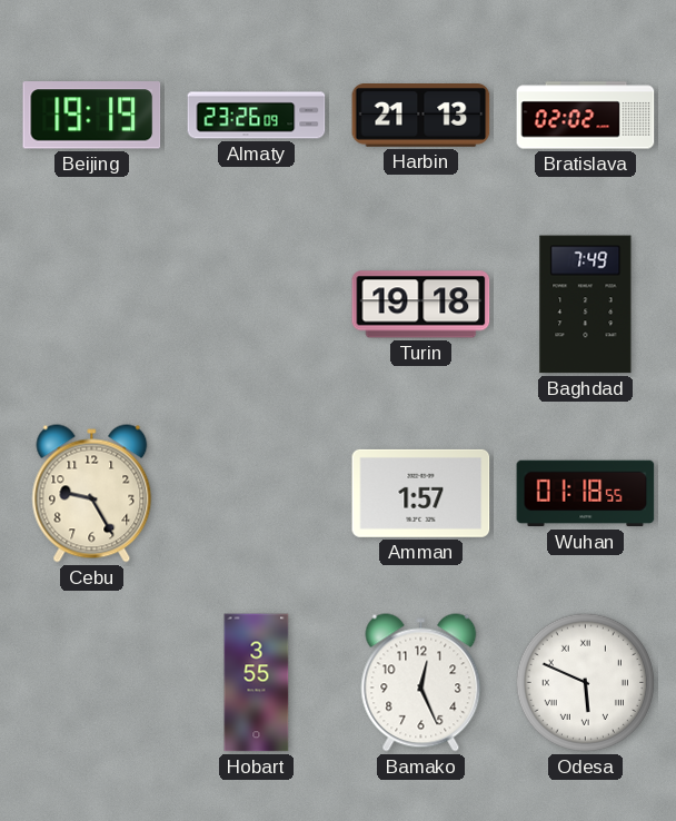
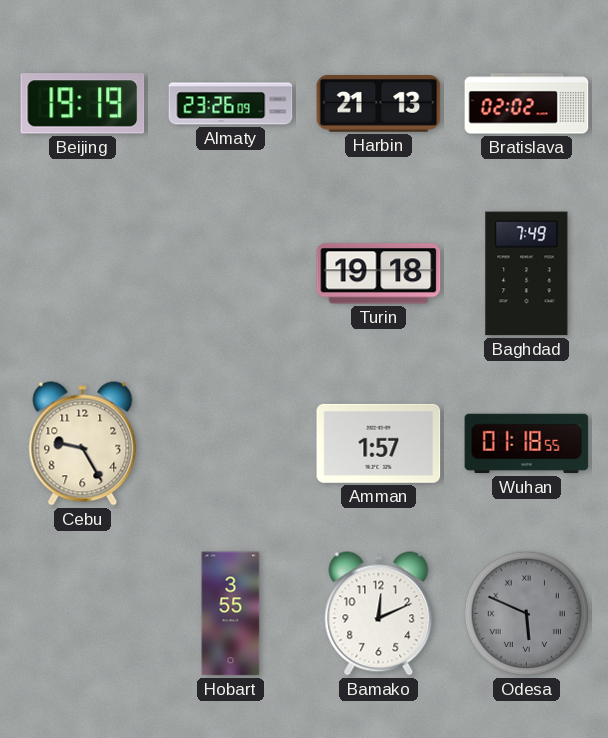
Bamako: 12:26 -> 12:11 (379, 614)
Odesa dial: white -> grey (526, 613)
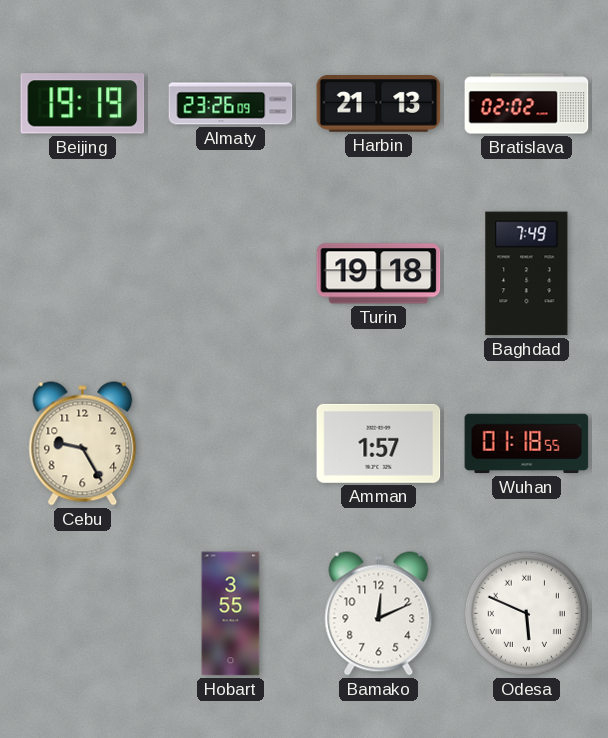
Odesa dial: grey -> white (526, 613)
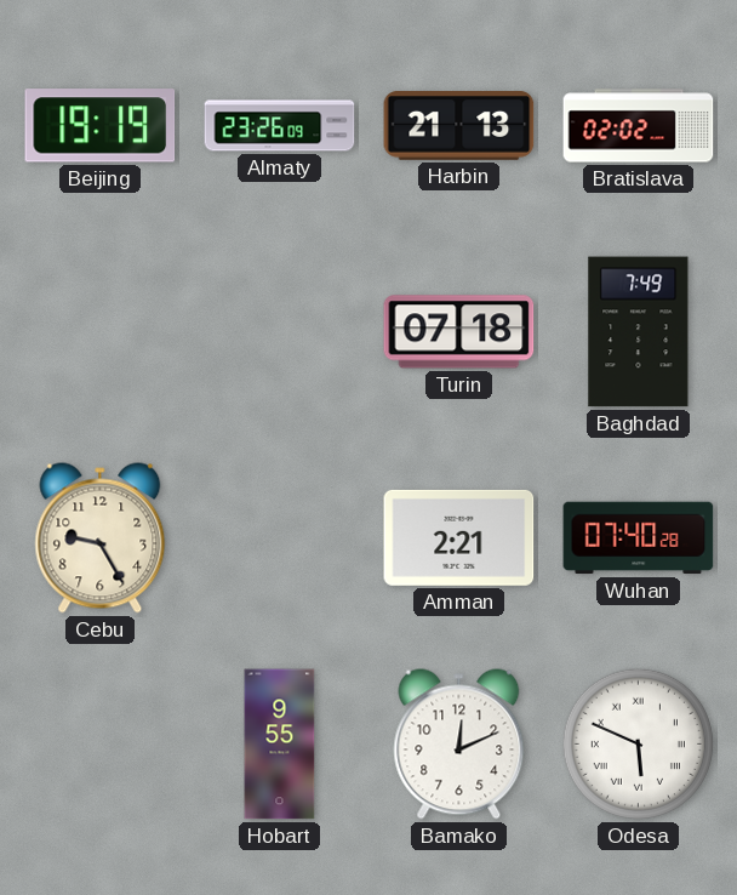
Turin: 19:18 -> 07:18 (459, 332)
Amman: 1:57 -> 2:21 (459, 537)
Wuhan: 01:18 -> 07:40 (639, 538)
Hobart: 3:55 -> 9:55 (280, 745)
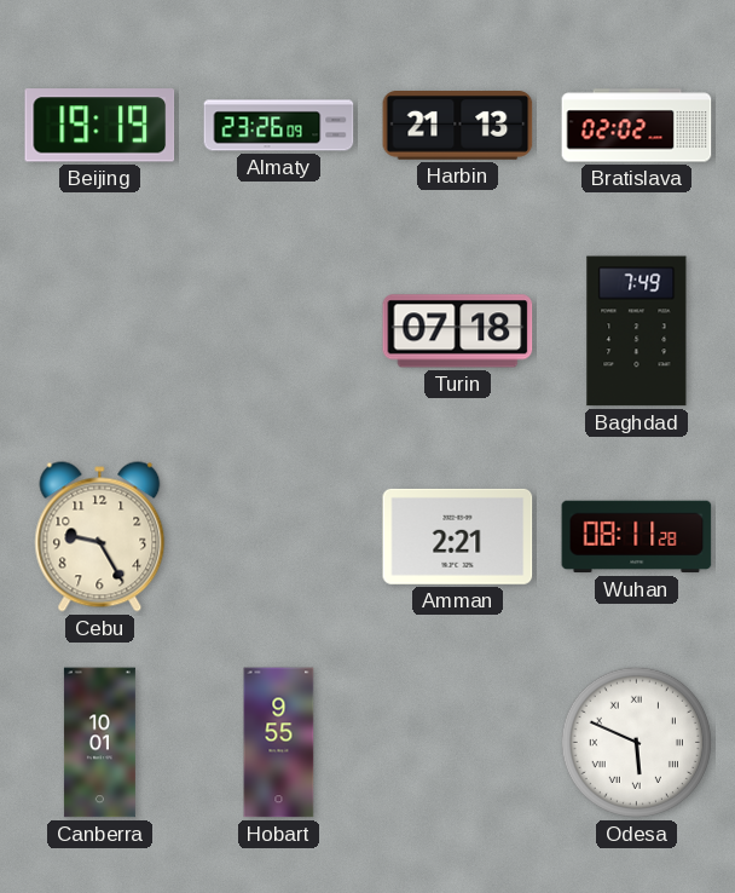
Wuhan: 07:40 -> 08:11 (637, 537)
Canberra: none -> 10:01 (99, 743)
Bamako: 12:11 -> none (459, 745)
